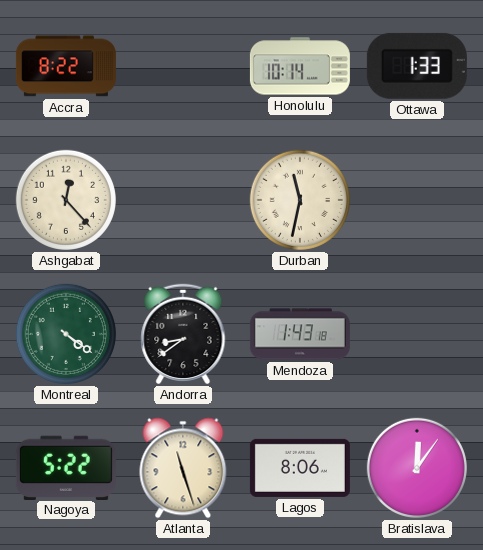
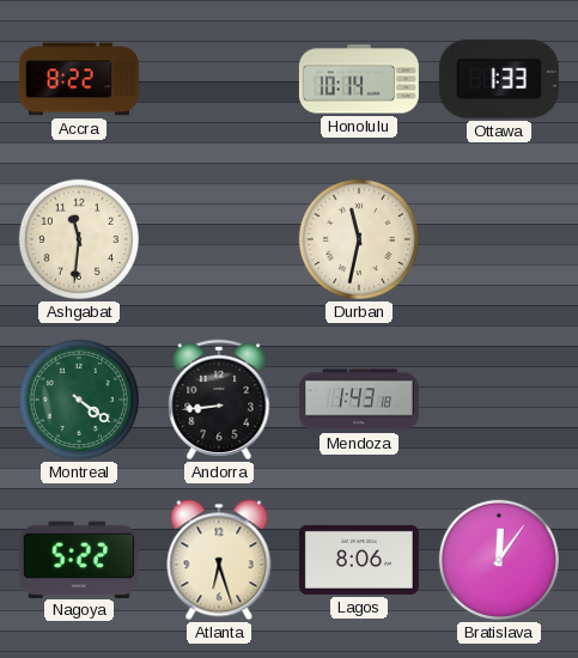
Ashgabat: 12:23 -> 11:31 (79, 239)
Andorra: 8:39 -> 8:44 (219, 400)
Atlanta: 11:27 -> 6:27 (219, 560)
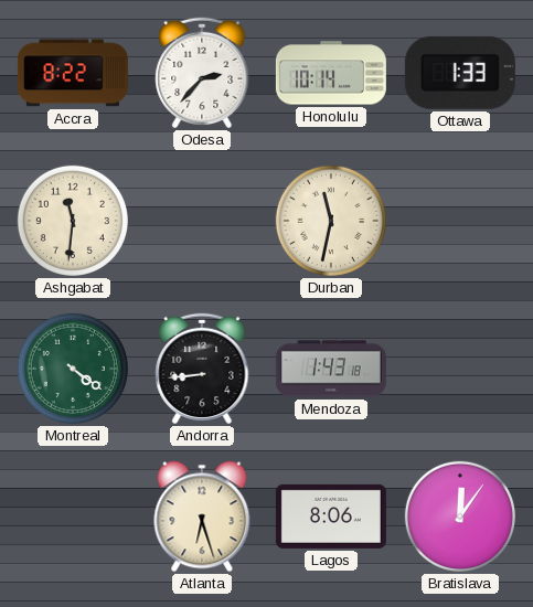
Odesa: none -> 2:37 (202, 73)
Nagoya: 5:22 -> none (79, 559)
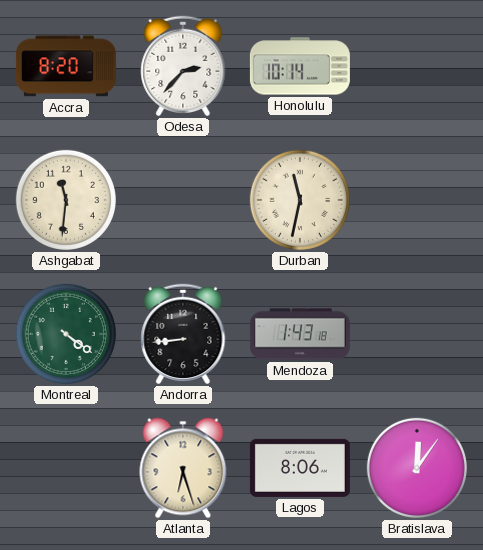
Accra: 8:22 -> 8:20 (66, 66)
Ottawa: 1:33 -> none (460, 73)
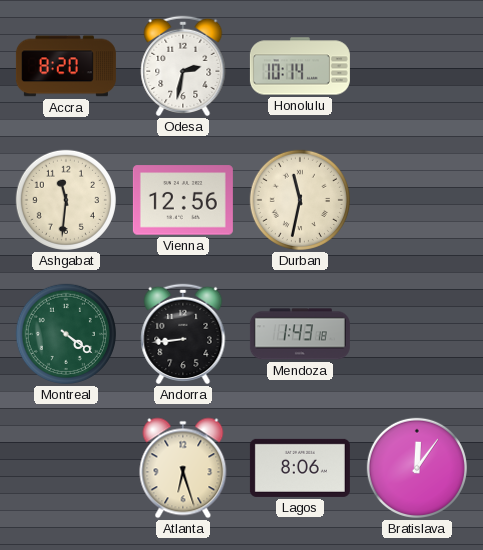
Odesa: 2:37 -> 2:32 (183, 66)
Vienna: none -> 12:56 (183, 200)
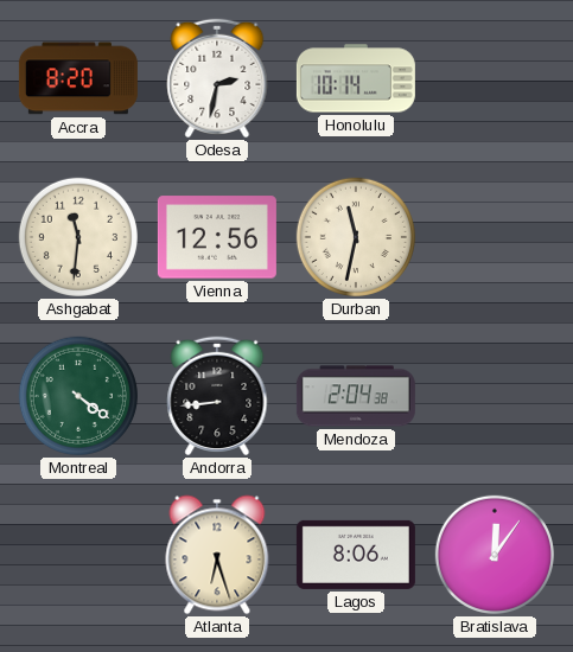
Mendoza: 1:43 -> 2:04 (356, 396)
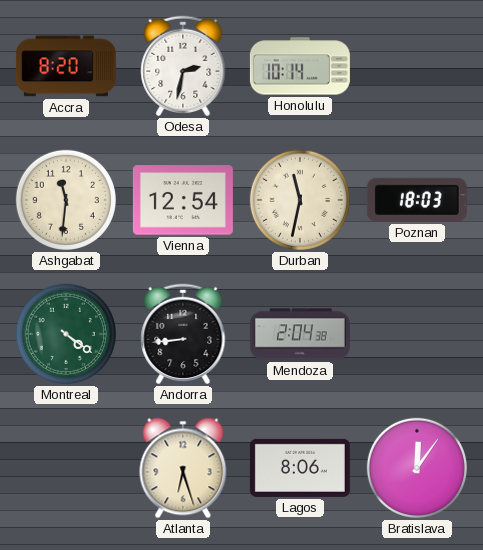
Vienna: 12:56 -> 12:54 (183, 200)
Poznan: none -> 18:03 (417, 200)
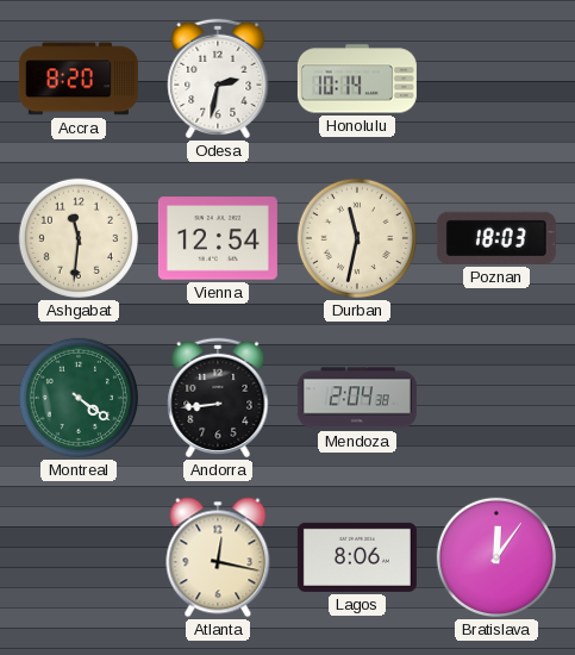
Atlanta: 6:27 -> 12:17 (218, 557)
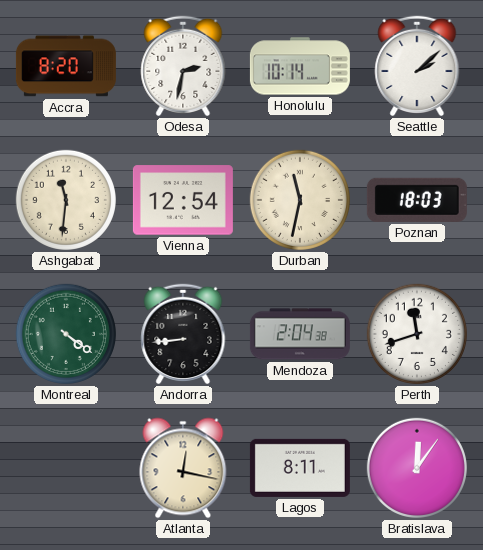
Seattle: none -> 2:08 (417, 66)
Perth: none -> 11:42 (417, 334)
Lagos: 8:06 -> 8:11 (300, 468)
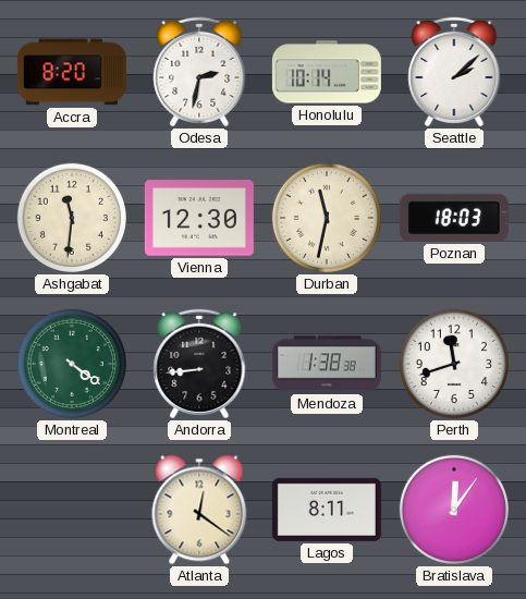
Vienna: 12:54 -> 12:30 (199, 218)
Mendoza: 2:04 -> 1:38 (327, 364)
Atlanta: 12:17 -> 12:21 (199, 510)
